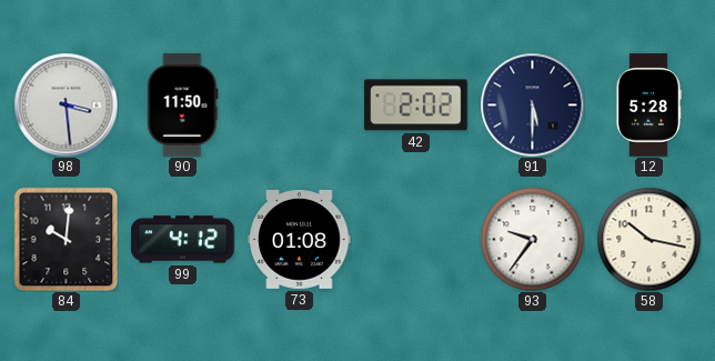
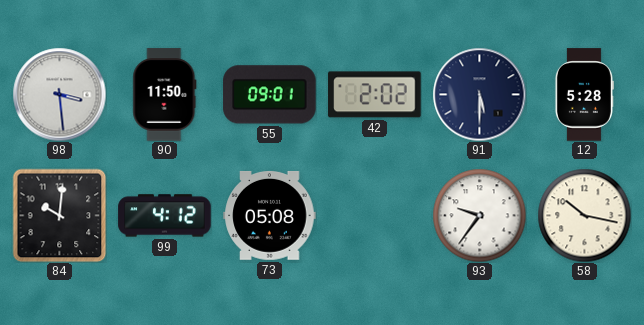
55: none -> 09:01 (270, 95)
73: 01:08 -> 05:08 (270, 215)
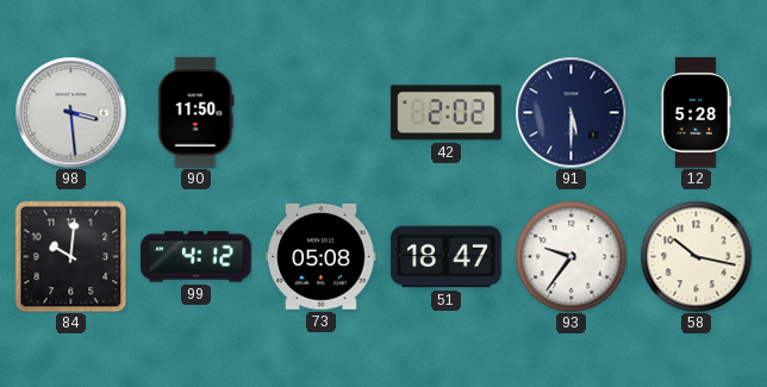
55: 09:01 -> none (270, 95)
51: none -> 18:47 (447, 257)
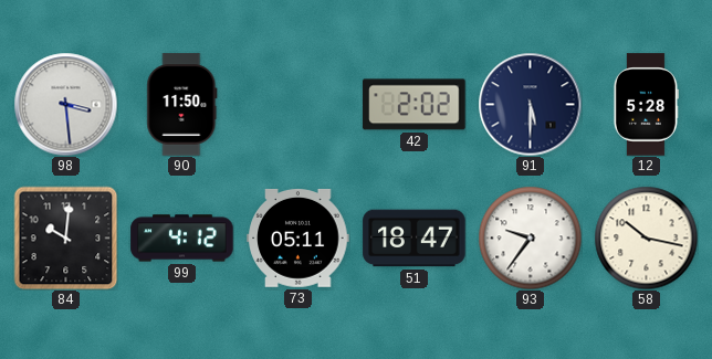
73: 05:08 -> 05:11 (299, 237)
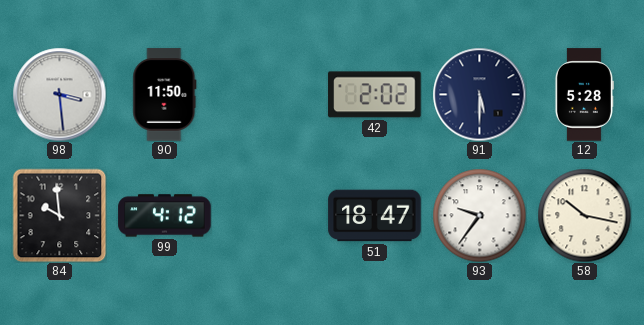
84: 10:01 -> 9:59 (59, 215)
73: 05:11 -> none (299, 237)
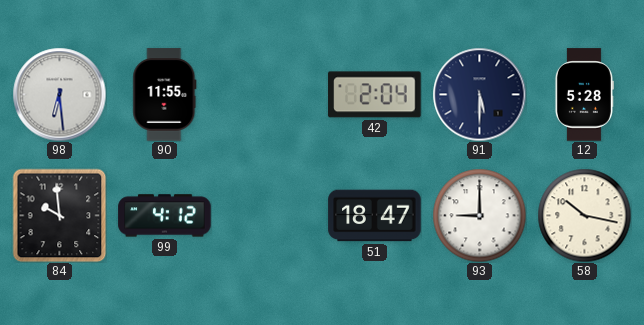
98: 3:29 -> 6:29 (59, 94)
90: 11:50 -> 11:55 (165, 95)
42: 2:02 -> 2:04 (375, 95)
93: 9:36 -> 9:00 (479, 215)
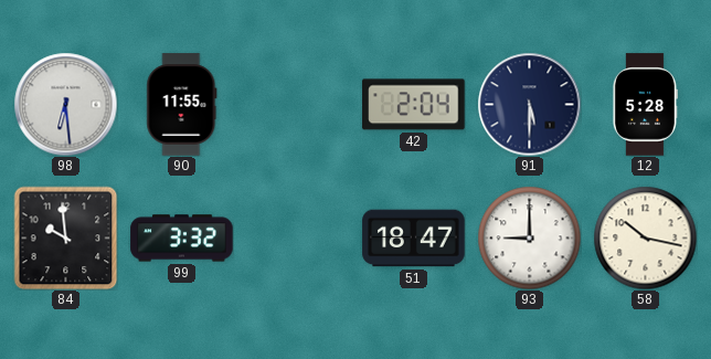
99: 4:12 -> 3:32 (182, 239)
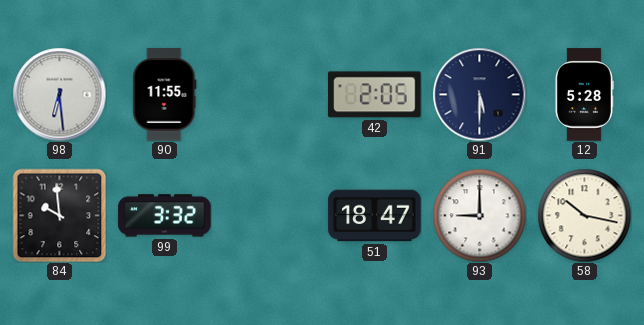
42: 2:04 -> 2:05 (375, 95)
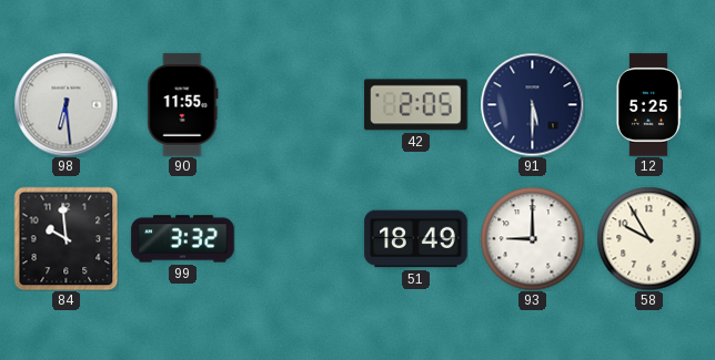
12: 5:28 -> 5:25 (648, 105)
51: 18:47 -> 18:49 (416, 239)
58: 10:17 -> 9:55 (648, 238)
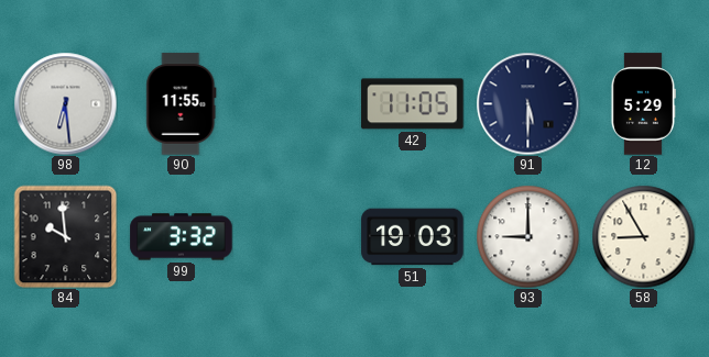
42: 2:05 -> 11:05 (413, 104)
12: 5:25 -> 5:29 (643, 104)
51: 18:49 -> 19:03 (413, 237)
58: 9:55 -> 8:55 (643, 236)
